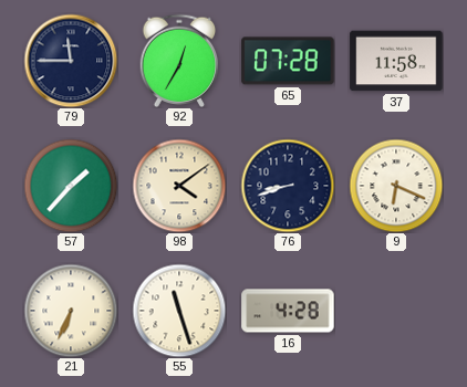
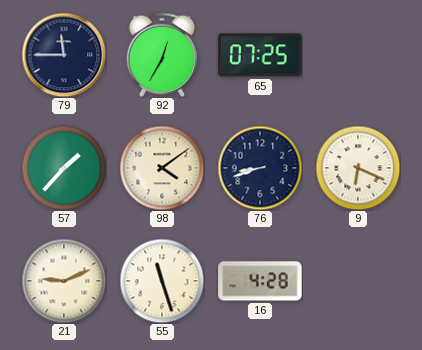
65: 07:28 -> 07:25 (260, 55)
37: 11:58 -> none (396, 61)
21: 6:34 -> 9:11 (64, 281)
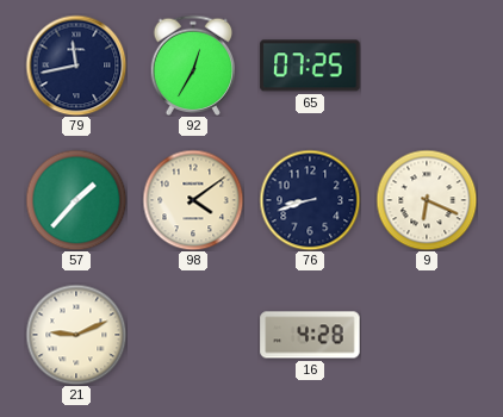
79: 11:45 -> 11:43 (76, 66)
55: 11:27 -> none (162, 281)
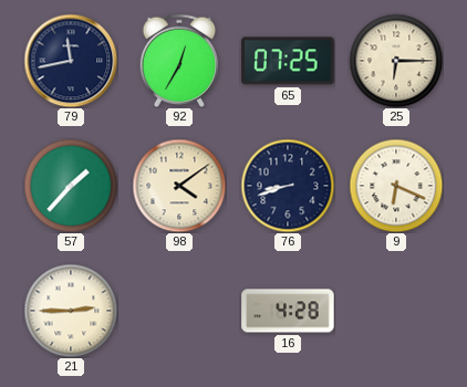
25: none -> 6:15 (396, 61)
21: 9:11 -> 2:45 (71, 311)
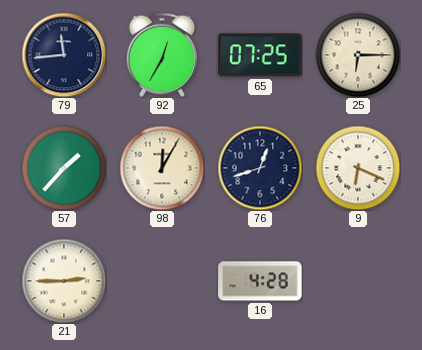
79: 11:43 -> 11:44 (64, 55)
98: 4:09 -> 12:05 (162, 168)
76: 8:42 -> 12:42 (260, 168)
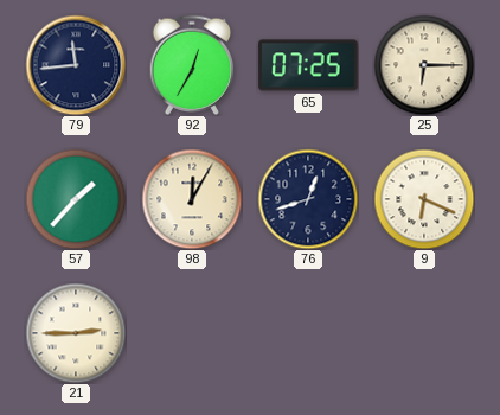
16: 4:28 -> none (260, 281)
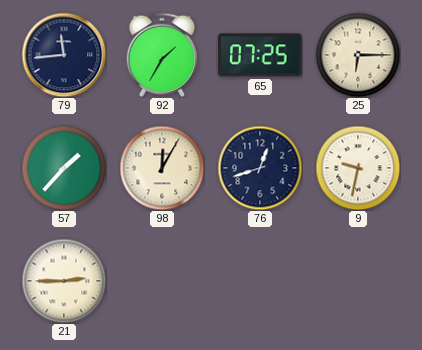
92: 12:35 -> 1:35 (162, 54)
9: 6:19 -> 9:32 (358, 168)
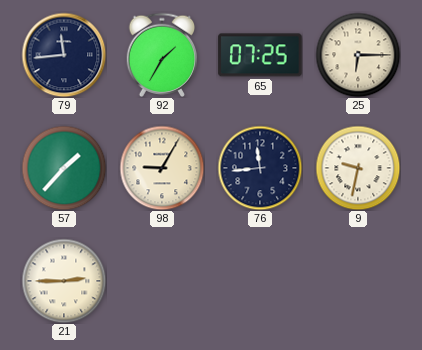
98: 12:05 -> 9:05 (162, 168)
76: 12:42 -> 11:44 (260, 168)
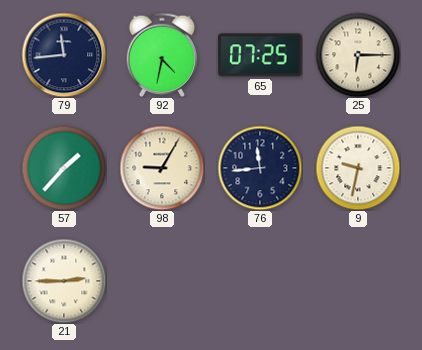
92: 1:35 -> 4:32 (162, 54)
